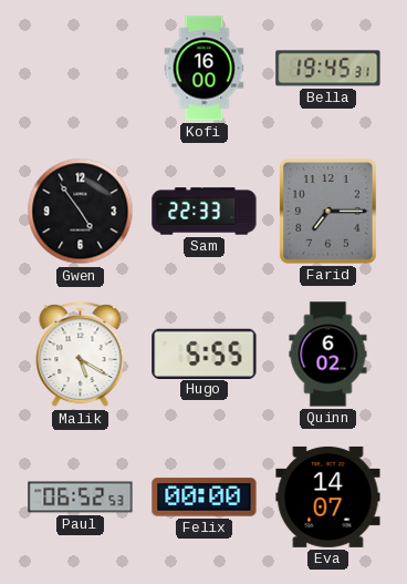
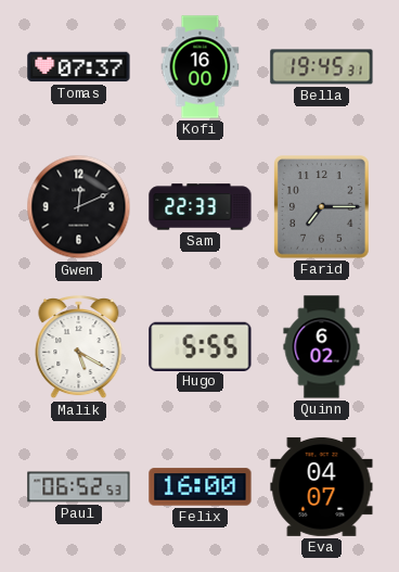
Tomas: none -> 07:37 (79, 67)
Gwen: 4:54 -> 12:11 (79, 207)
Felix: 00:00 -> 16:00 (201, 487)
Eva: 14:07 -> 04:07 (322, 486)
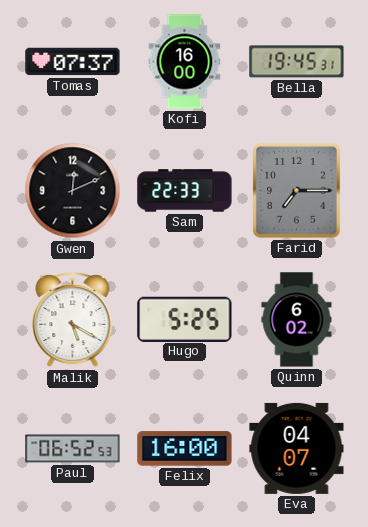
Hugo: 5:55 -> 5:25 (185, 319)
